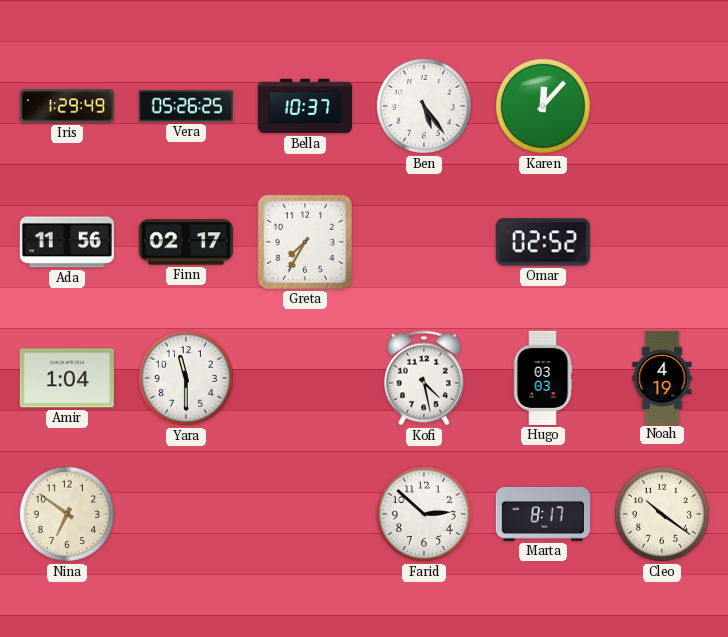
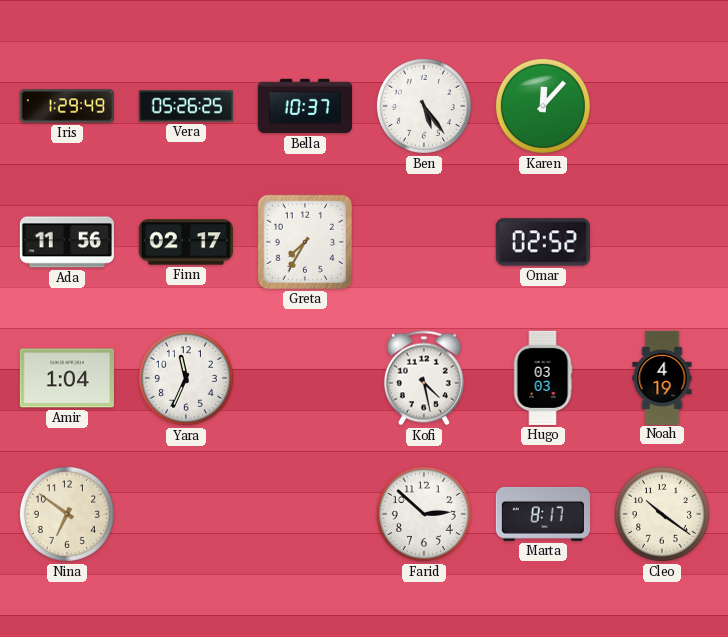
Yara: 11:30 -> 11:34 (186, 378)
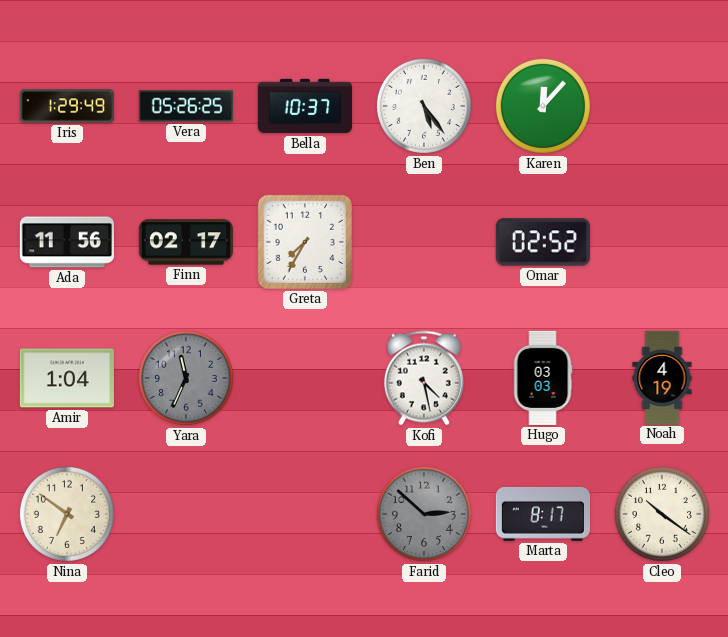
Yara dial: white -> grey (186, 378)
Farid dial: white -> grey (424, 514)
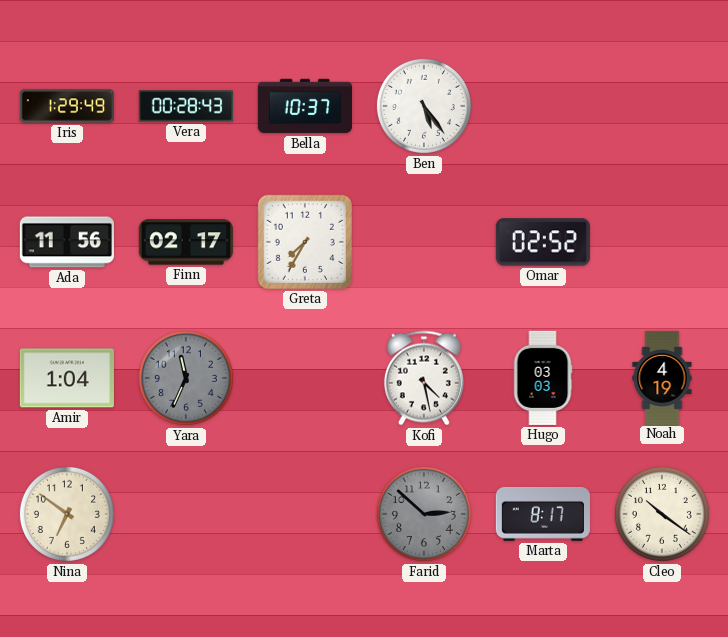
Vera: 05:26 -> 00:28 (186, 106)
Karen: 12:07 -> none (543, 106)
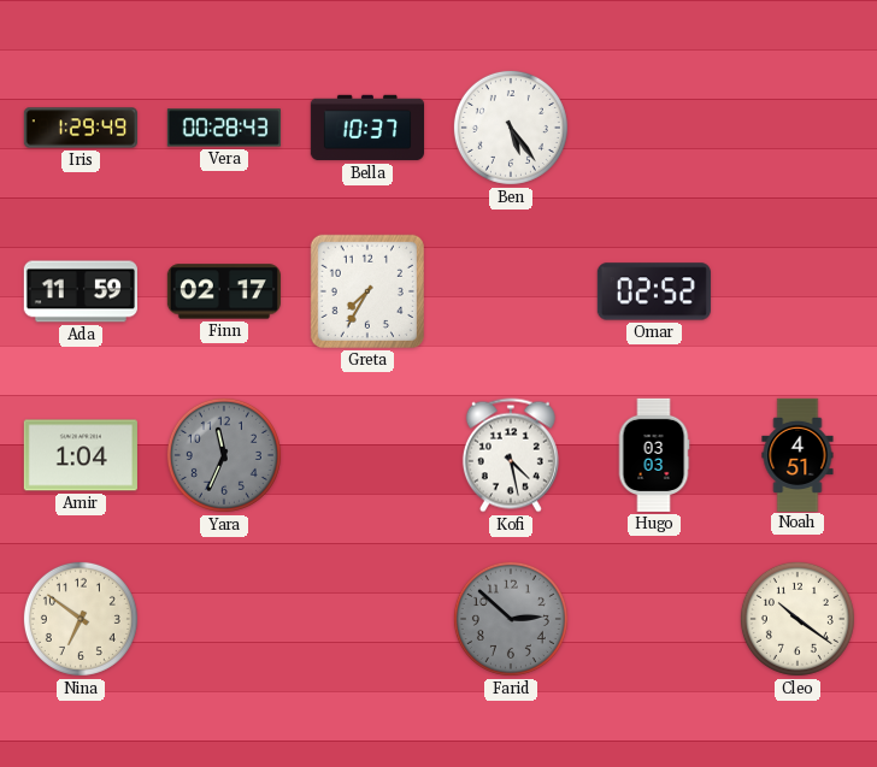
Ada: 11:56 -> 11:59 (81, 291)
Noah: 4:19 -> 4:51 (797, 454)
Marta: 8:17 -> none (543, 514)
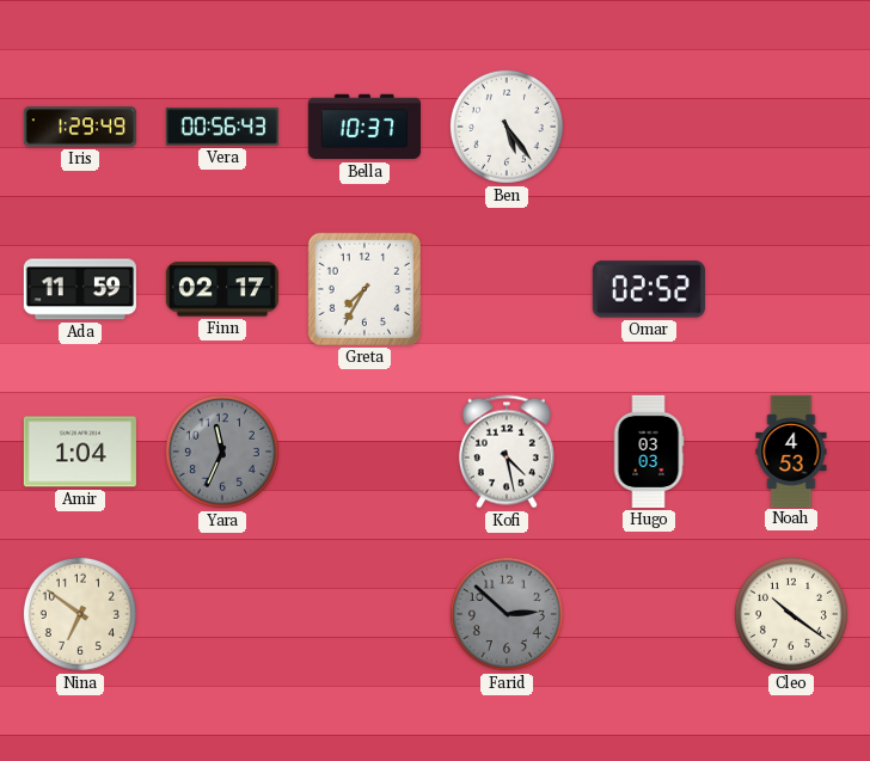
Vera: 00:28 -> 00:56 (222, 127)
Noah: 4:51 -> 4:53 (791, 450)
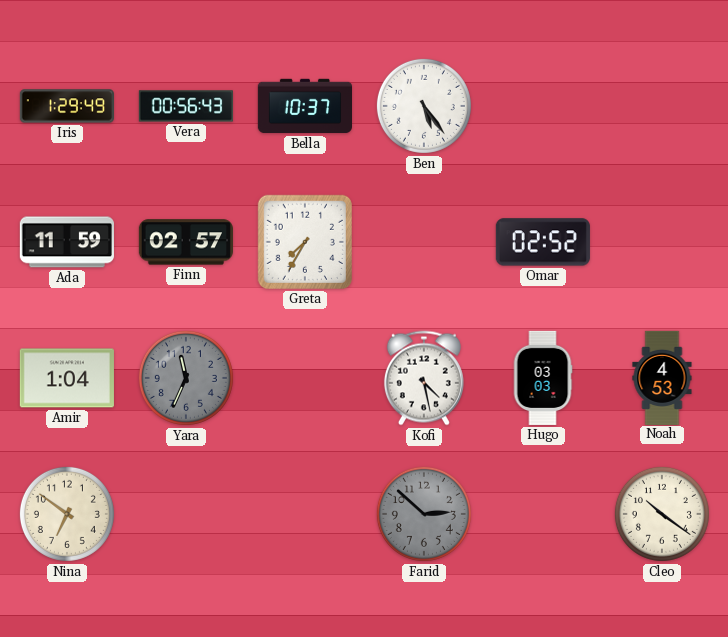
Finn: 02:17 -> 02:57 (186, 242)
